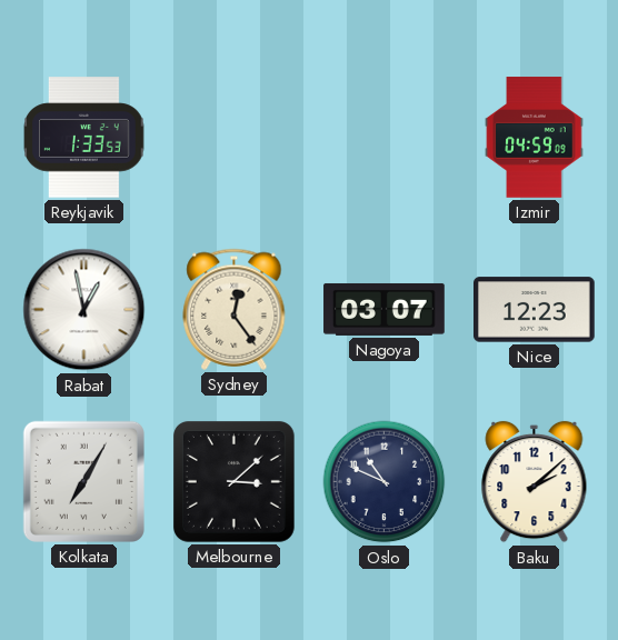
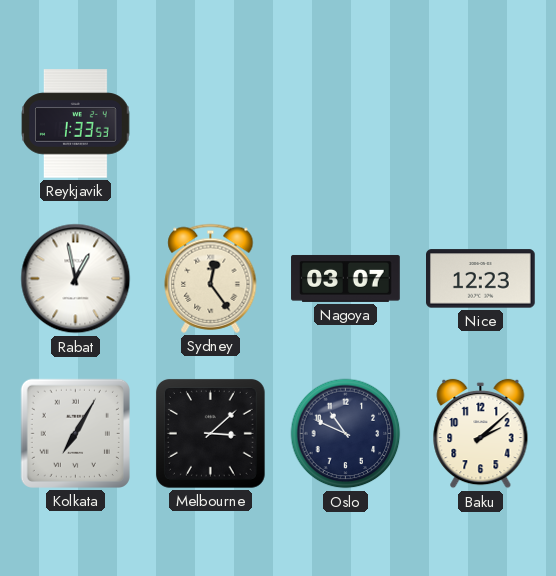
Izmir: 04:59 -> none (535, 138)
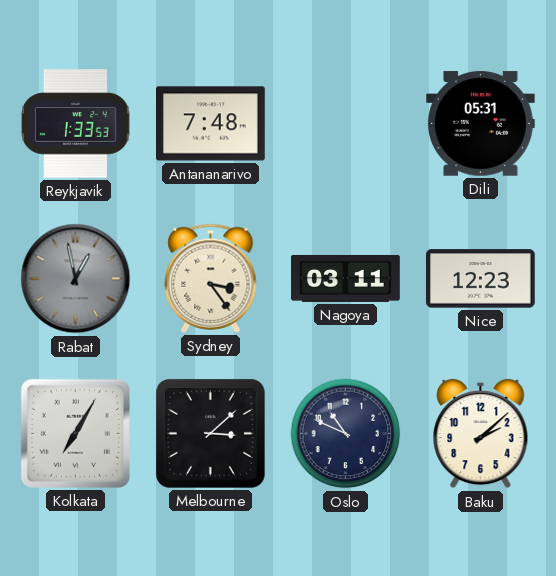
Antananarivo: none -> 7:48 (211, 124)
Dili: none -> 05:31 (481, 124)
Rabat dial: white -> grey (76, 279)
Sydney: 12:24 -> 3:24 (211, 278)
Nagoya: 03:07 -> 03:11 (346, 278)
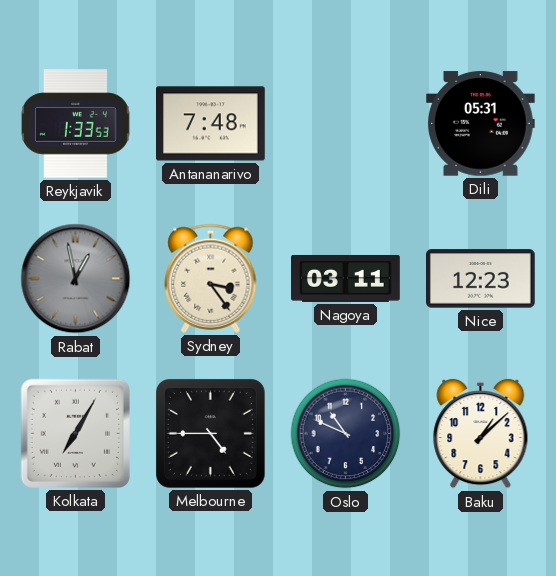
Melbourne: 3:08 -> 4:45 (210, 433)
Baku: 2:08 -> 1:08 (481, 434)
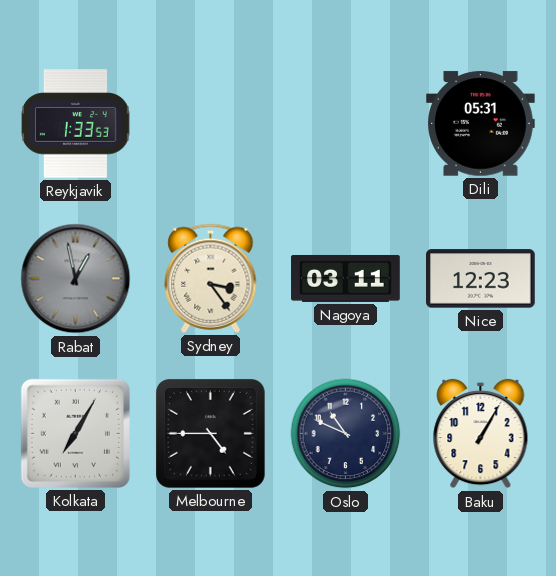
Antananarivo: 7:48 -> none (211, 124)
Baku: 1:08 -> 1:05 (481, 434)
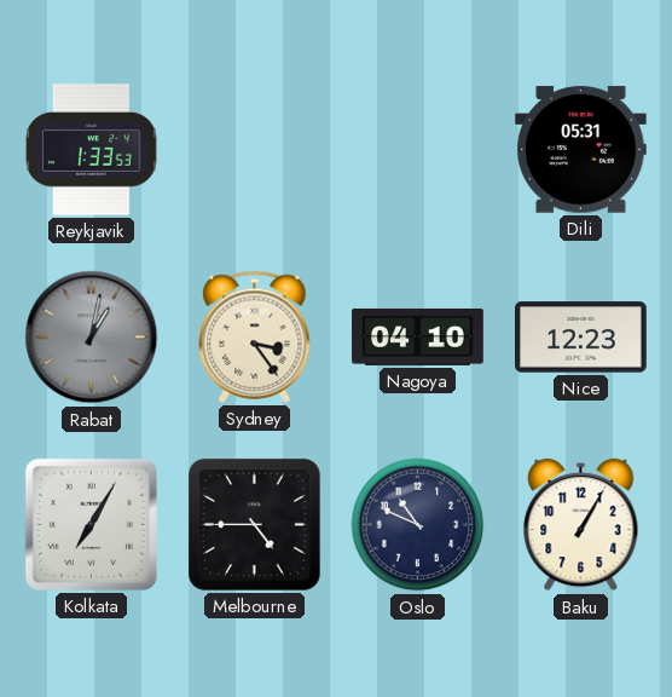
Rabat: 12:58 -> 1:02 (92, 338)
Nagoya: 03:11 -> 04:10 (418, 336)
